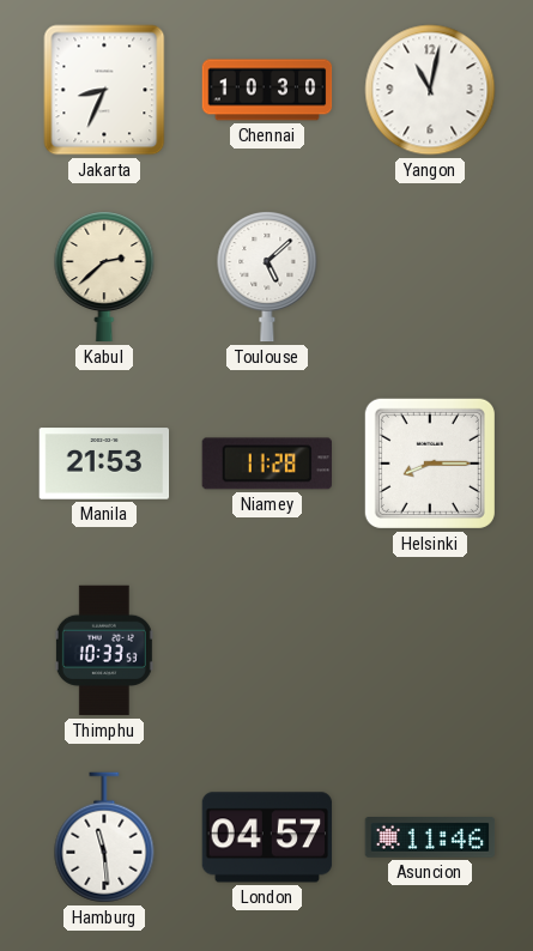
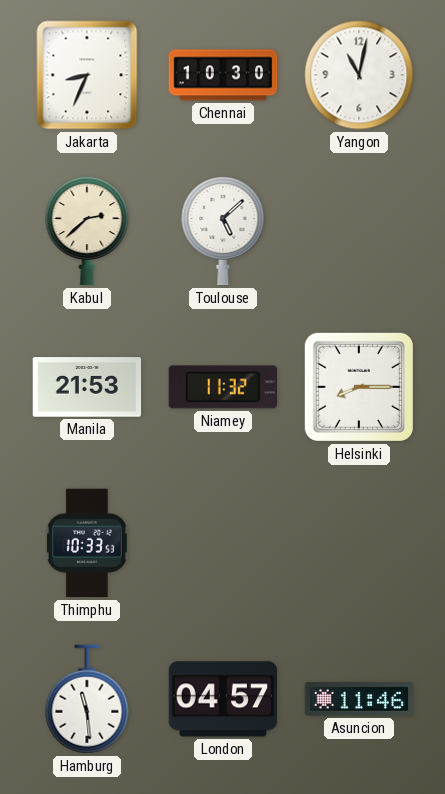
Niamey: 11:28 -> 11:32 (222, 387)
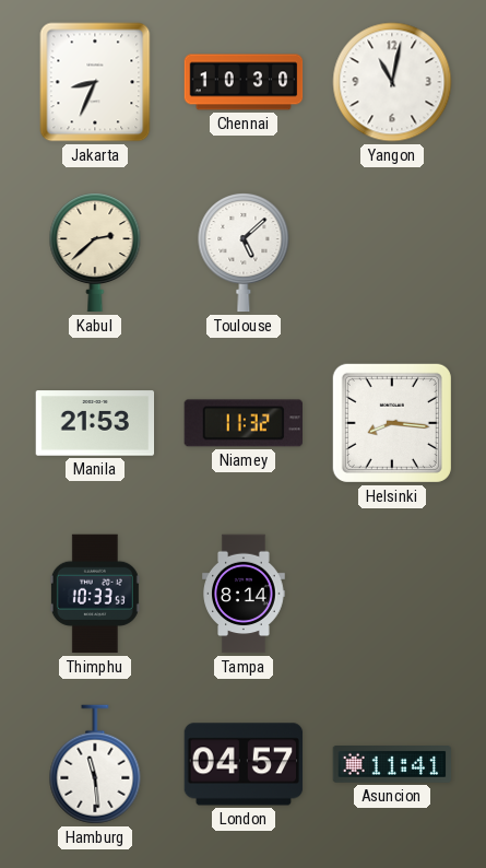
Helsinki: 8:15 -> 8:16 (392, 423)
Tampa: none -> 8:14 (244, 594)
Asuncion: 11:46 -> 11:41 (392, 765)
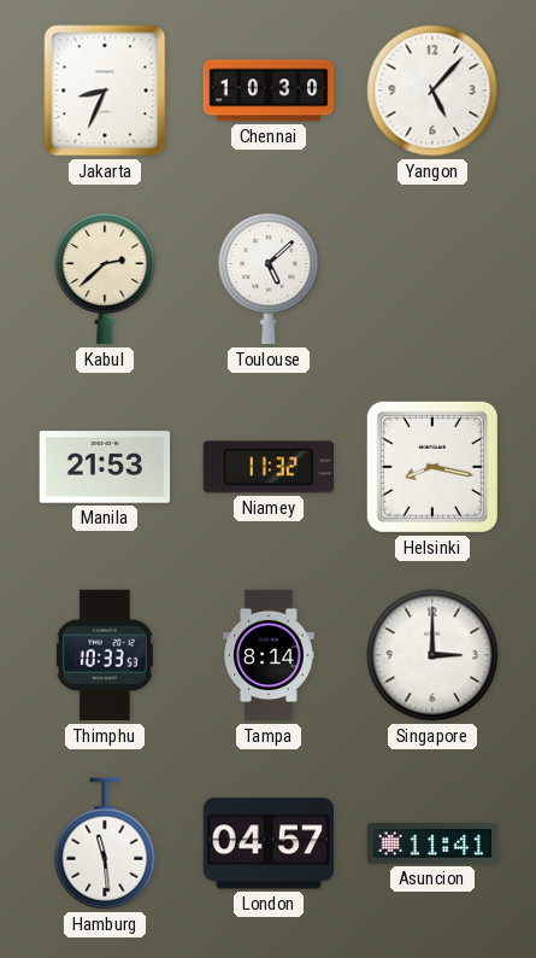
Yangon: 11:02 -> 5:07 (432, 90)
Helsinki: 8:16 -> 8:17 (432, 467)
Singapore: none -> 3:00 (432, 655)
